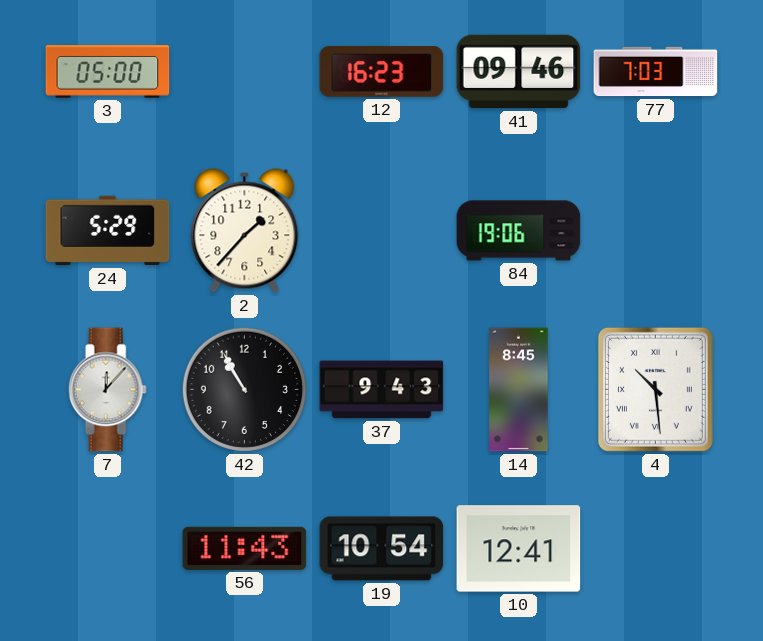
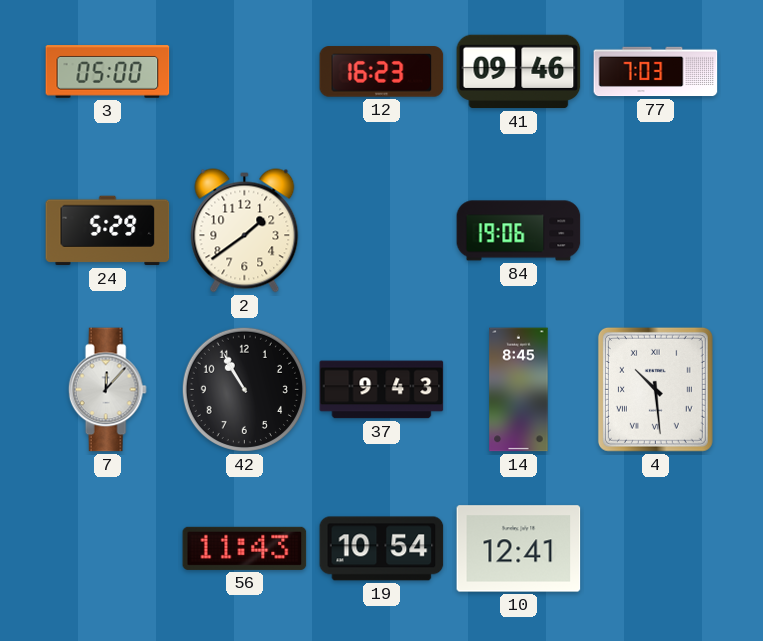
2: 1:37 -> 1:39 (245, 231)
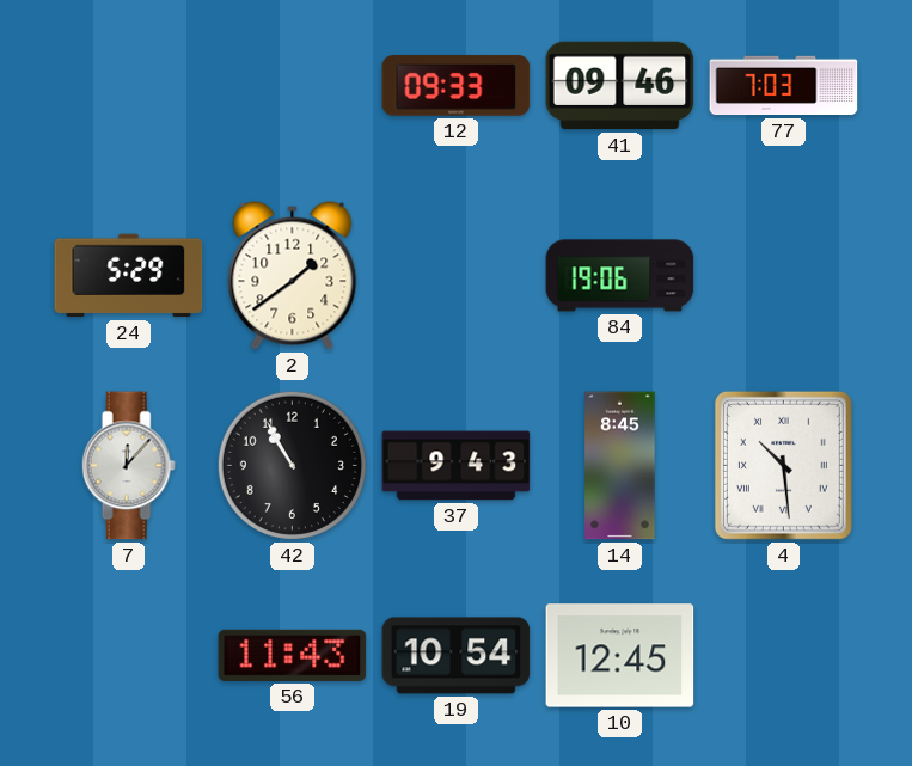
3: 05:00 -> none (108, 72)
12: 16:23 -> 09:33 (457, 86)
10: 12:41 -> 12:45 (620, 656)
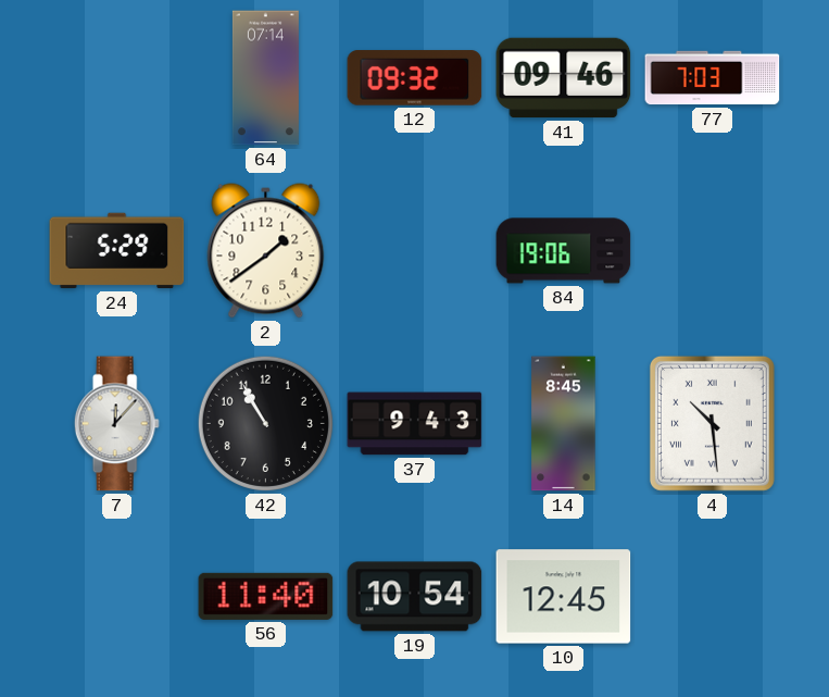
64: none -> 07:14 (265, 78)
12: 09:33 -> 09:32 (415, 78)
56: 11:43 -> 11:40 (266, 596)
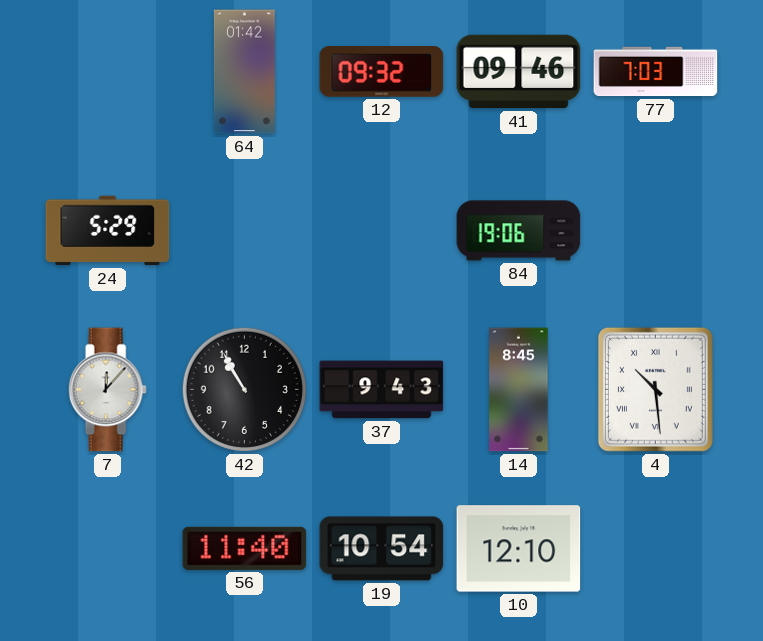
64: 07:14 -> 01:42 (244, 72)
2: 1:39 -> none (266, 251)
10: 12:45 -> 12:10 (519, 549)
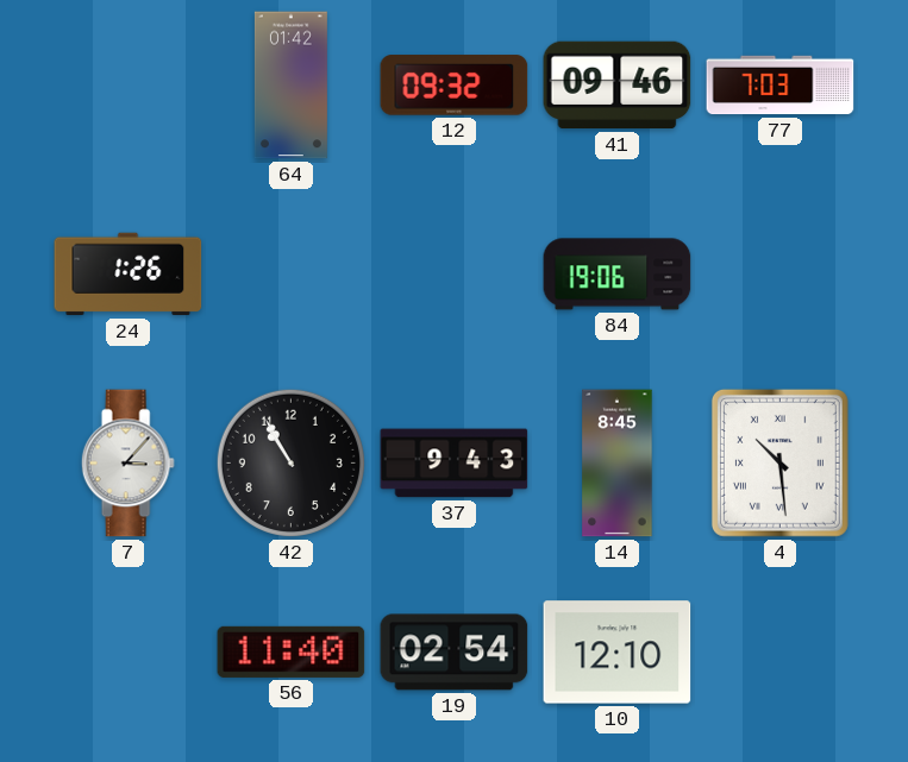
24: 5:29 -> 1:26 (129, 275)
7: 12:07 -> 3:07 (127, 464)
19: 10:54 -> 02:54 (455, 653)
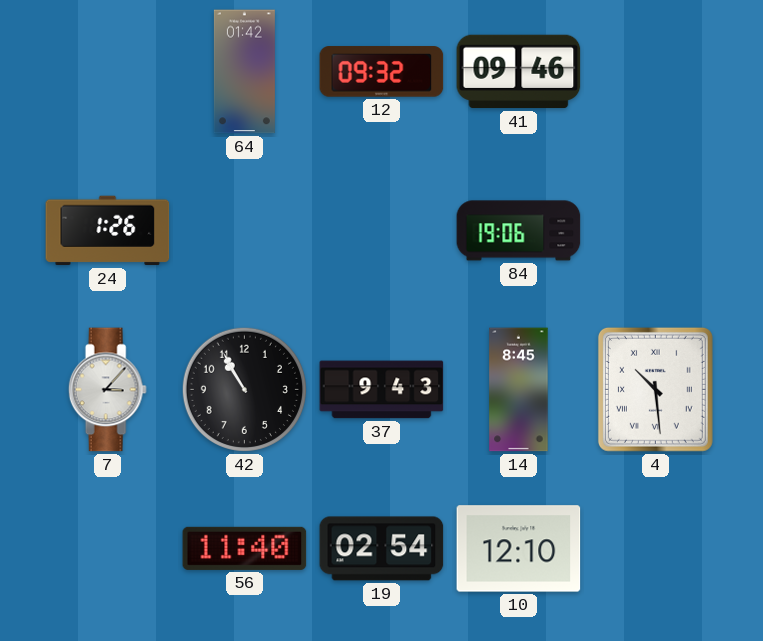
77: 7:03 -> none (781, 86)
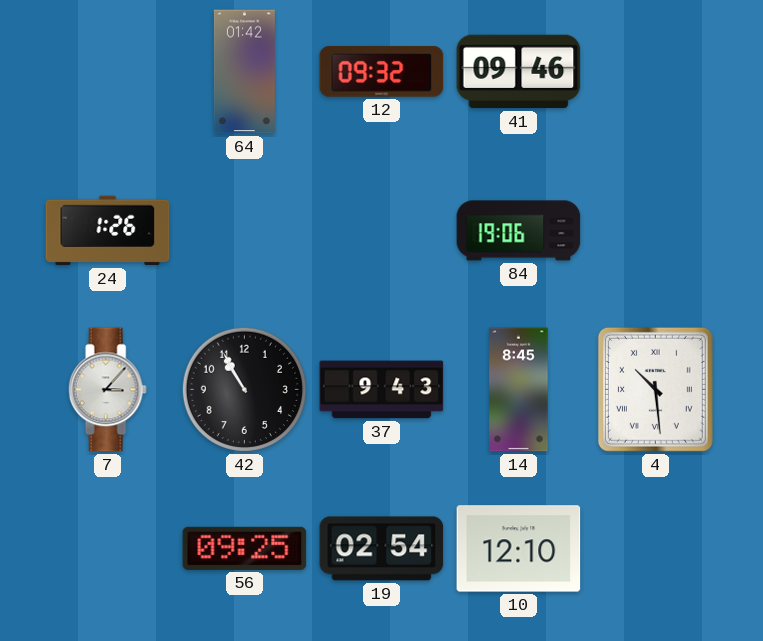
56: 11:40 -> 09:25 (245, 548)
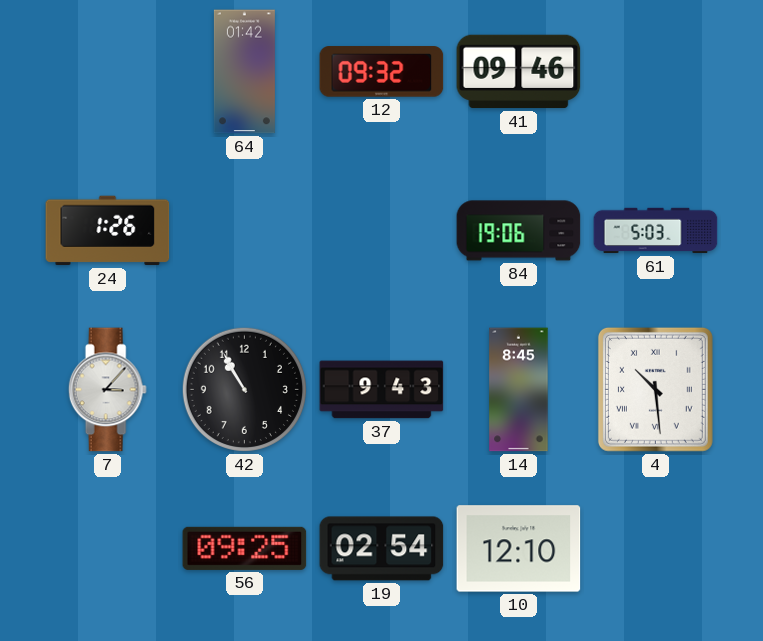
61: none -> 5:03 (656, 231)
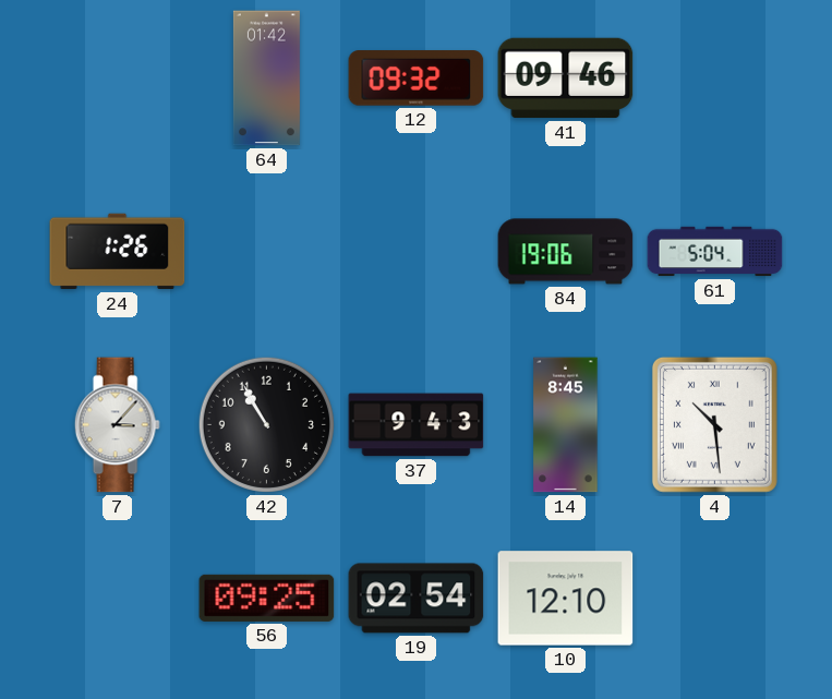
61: 5:03 -> 5:04 (715, 252)
